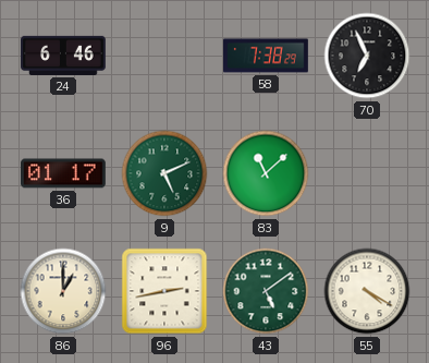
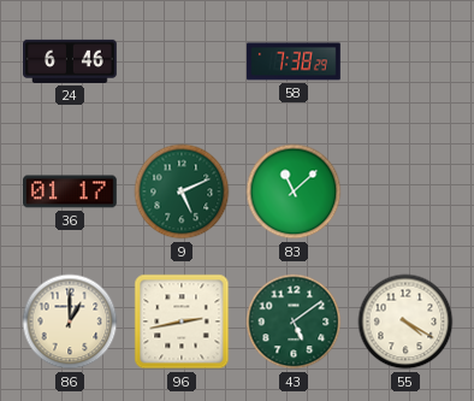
70: 6:56 -> none (367, 56)
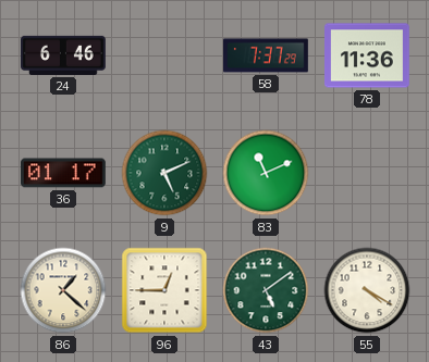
58: 7:38 -> 7:37 (267, 55)
78: none -> 11:36 (368, 55)
83: 11:08 -> 11:11 (266, 173)
86: 1:00 -> 1:22 (63, 290)
96: 2:43 -> 12:45 (164, 290)
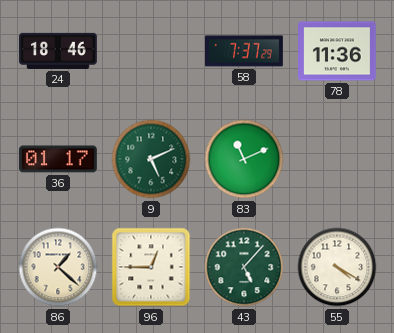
24: 6:46 -> 18:46 (59, 51)
43: 5:09 -> 5:07 (244, 267)
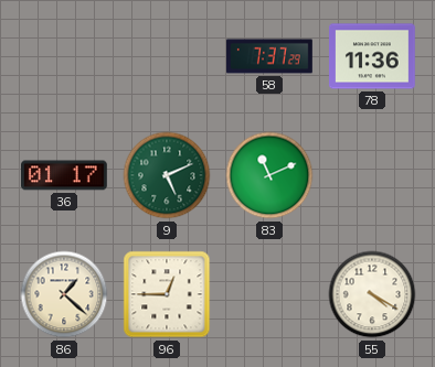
24: 18:46 -> none (59, 51)
43: 5:07 -> none (244, 267)
